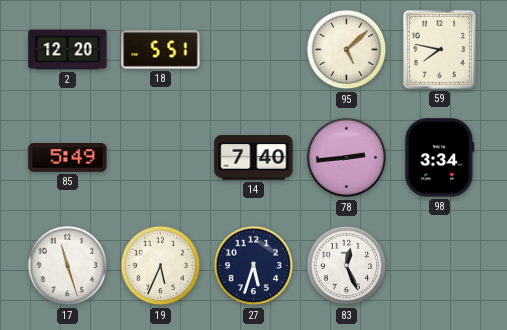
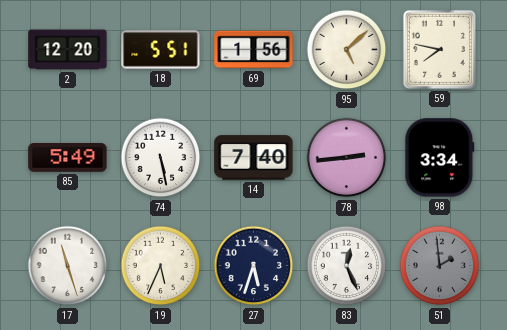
69: none -> 1:56 (254, 50)
74: none -> 5:28 (161, 158)
51: none -> 1:59 (440, 266)
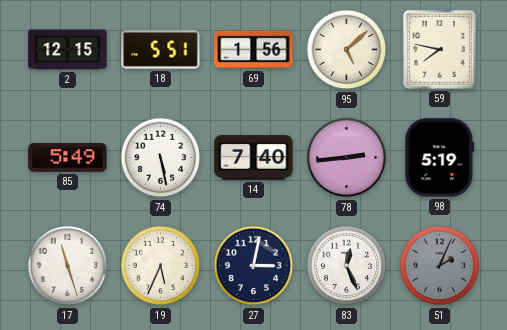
2: 12:20 -> 12:15 (68, 50)
98: 3:34 -> 5:19 (440, 158)
27: 5:33 -> 3:02 (254, 266)
51: 1:59 -> 2:04 (440, 266)
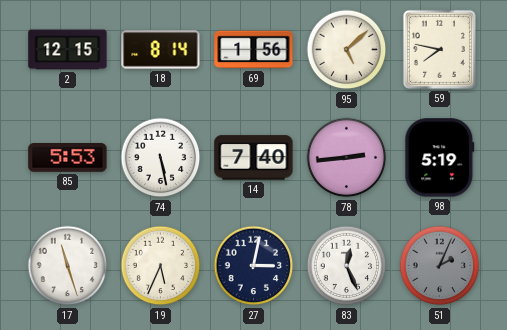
18: 5:51 -> 8:14 (161, 50)
85: 5:49 -> 5:53 (68, 158)
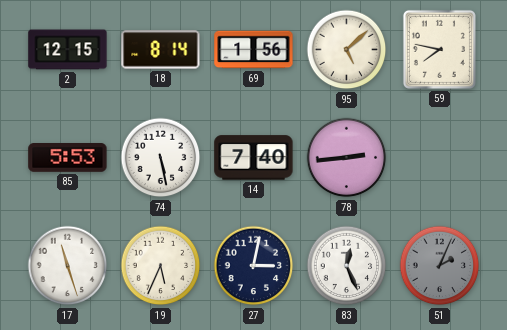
98: 5:19 -> none (440, 158)
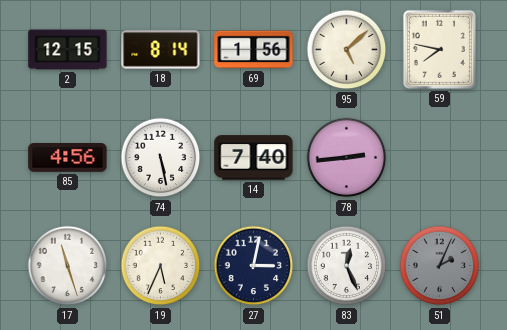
85: 5:53 -> 4:56 (68, 158)
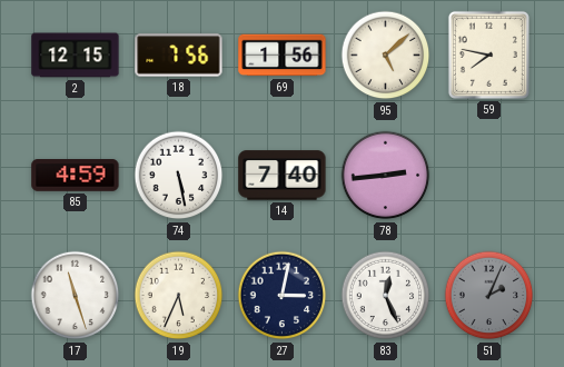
18: 8:14 -> 7:56 (179, 56)
85: 4:56 -> 4:59 (76, 176)
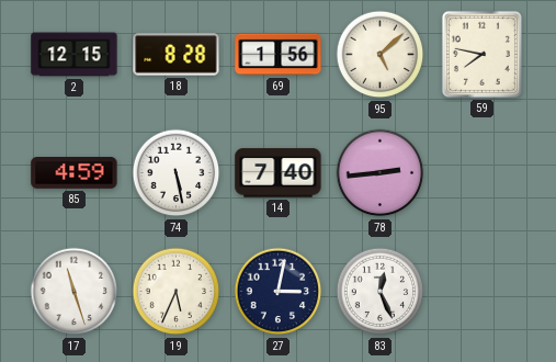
18: 7:56 -> 8:28 (177, 55)
51: 2:04 -> none (489, 296)
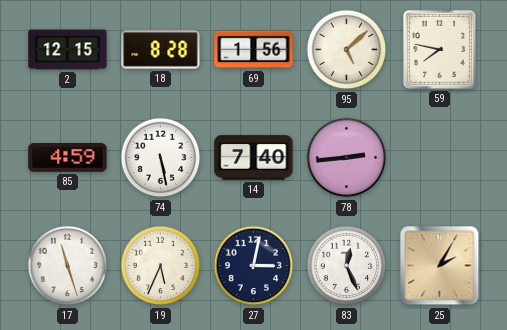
25: none -> 2:05 (440, 266)
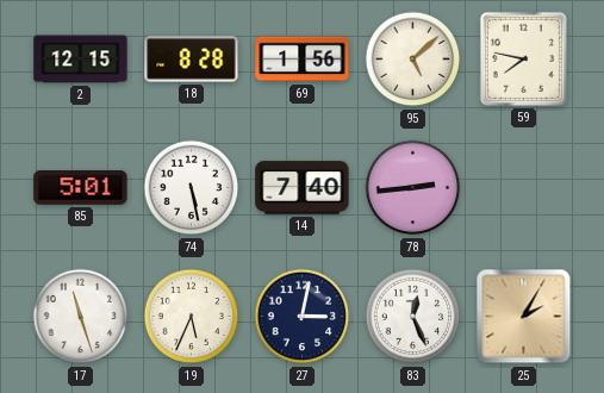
85: 4:59 -> 5:01 (81, 188)
